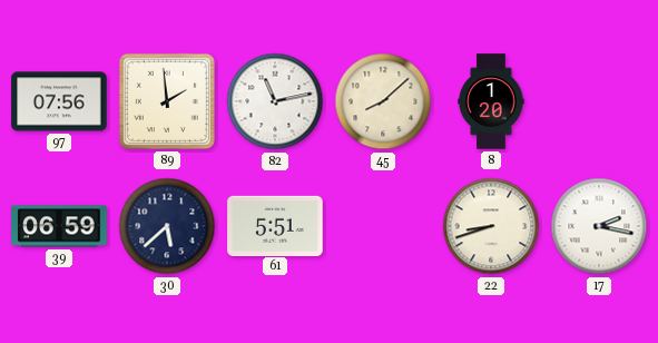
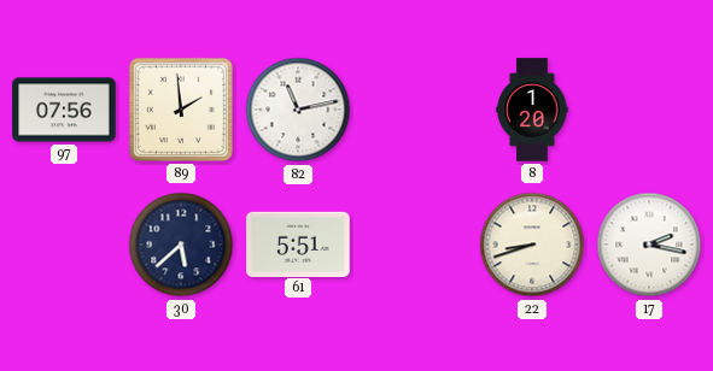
45: 8:08 -> none (383, 101)
39: 06:59 -> none (59, 226)
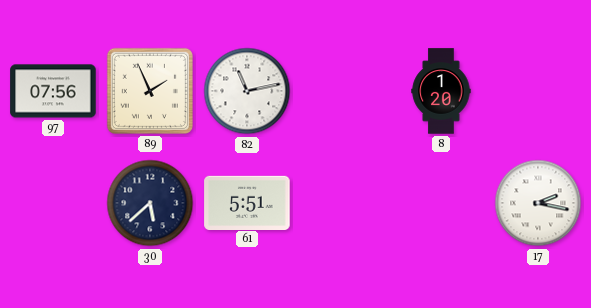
89: 1:59 -> 1:56 (150, 91)
22: 8:42 -> none (532, 245)
